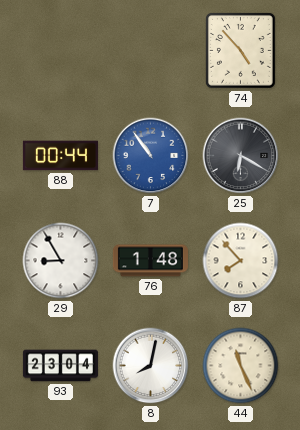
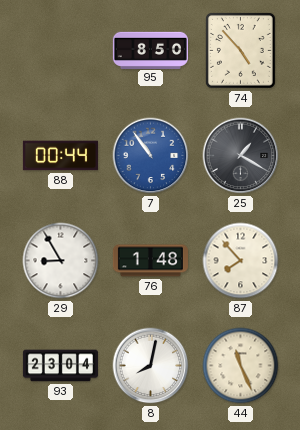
95: none -> 8:50 (150, 50)
25: 6:20 -> 1:20 (241, 156)
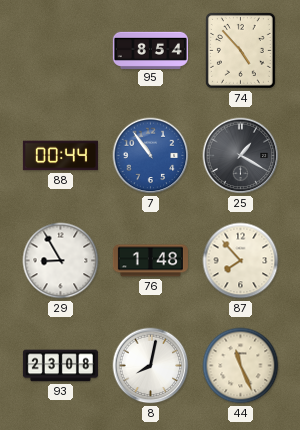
95: 8:50 -> 8:54 (150, 50)
93: 23:04 -> 23:08 (60, 366)
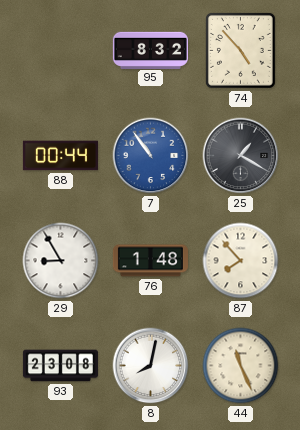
95: 8:54 -> 8:32 (150, 50)
